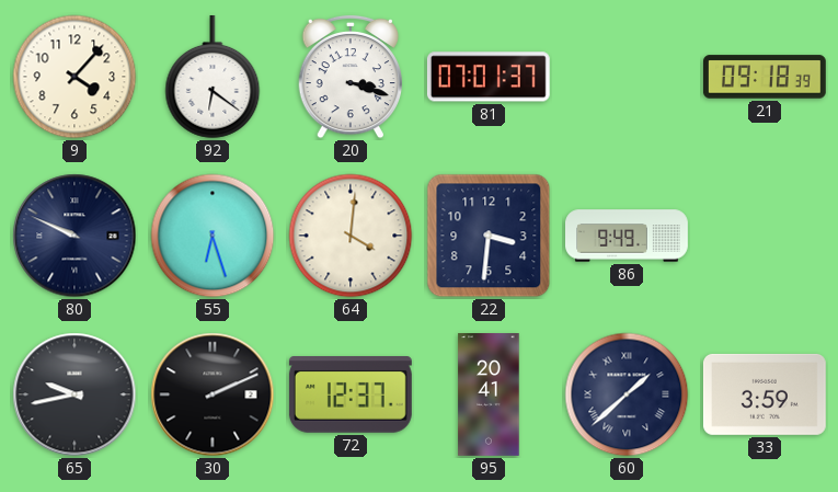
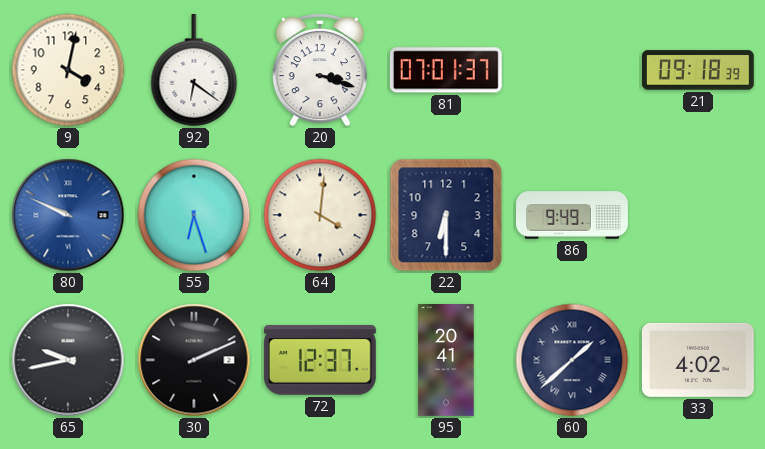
9: 4:07 -> 4:02 (68, 70)
80 dial: navy -> blue (68, 215)
22: 3:31 -> 6:30 (446, 215)
33: 3:59 -> 4:02 (698, 360)
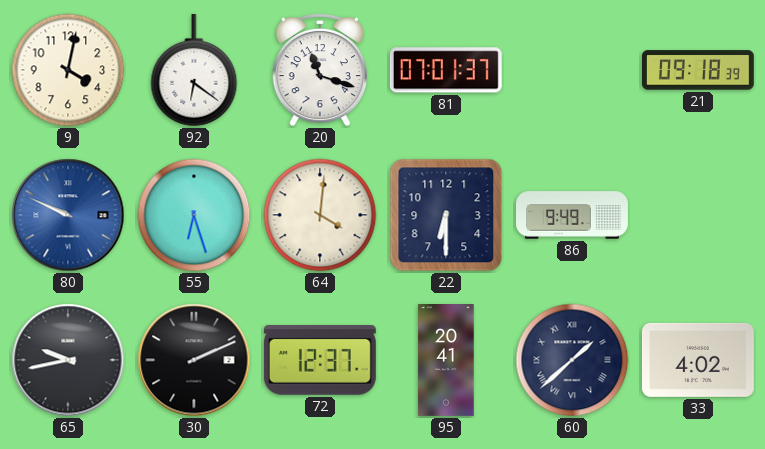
20: 3:18 -> 11:18 (319, 70)
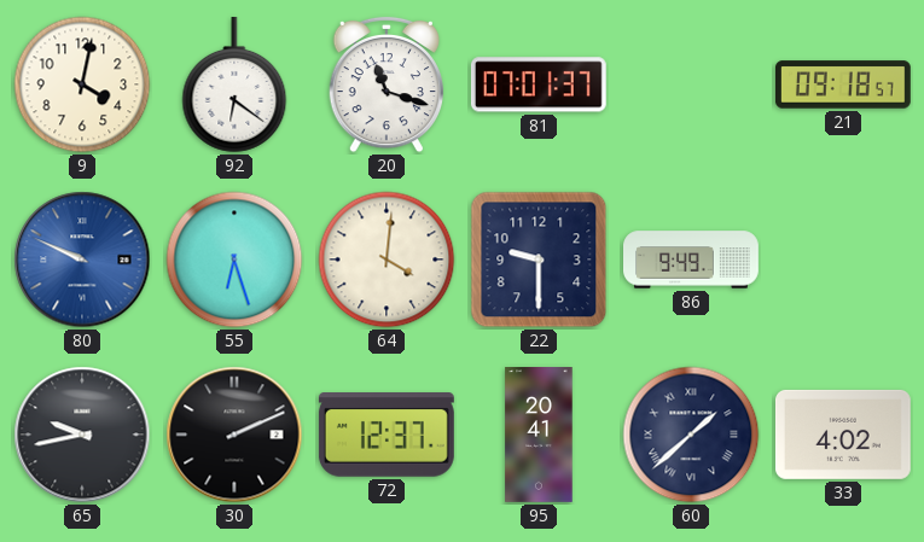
21: 09:18:39 -> 09:18:57 (843, 84)
22: 6:30 -> 9:30 (539, 260)
